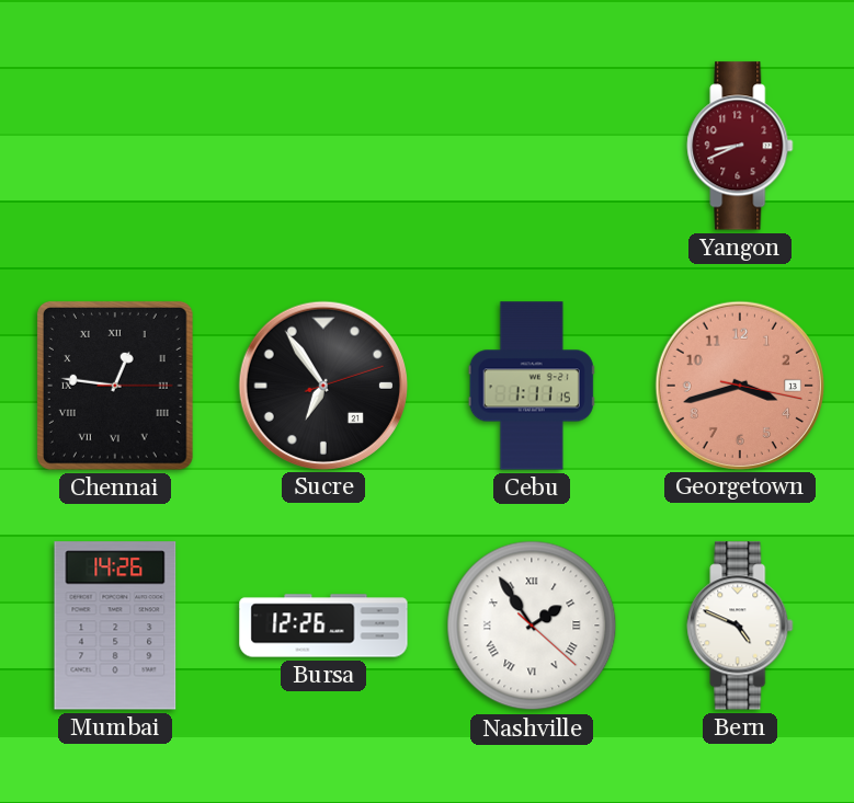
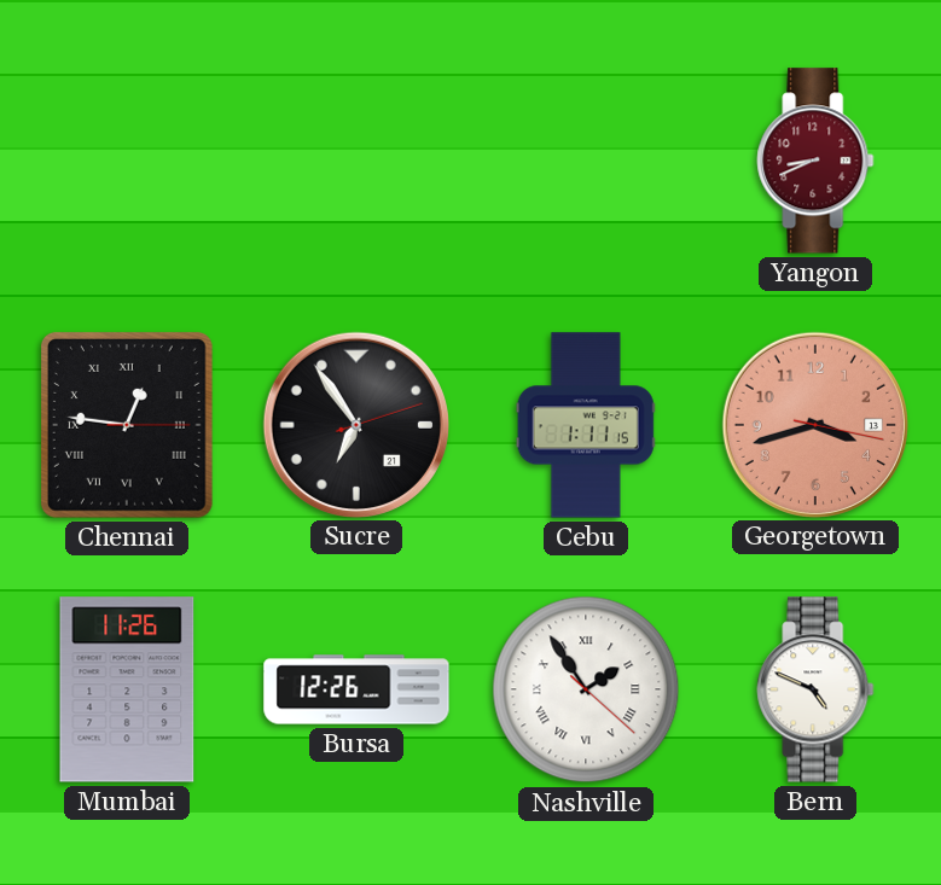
Mumbai: 14:26 -> 11:26 (127, 689)
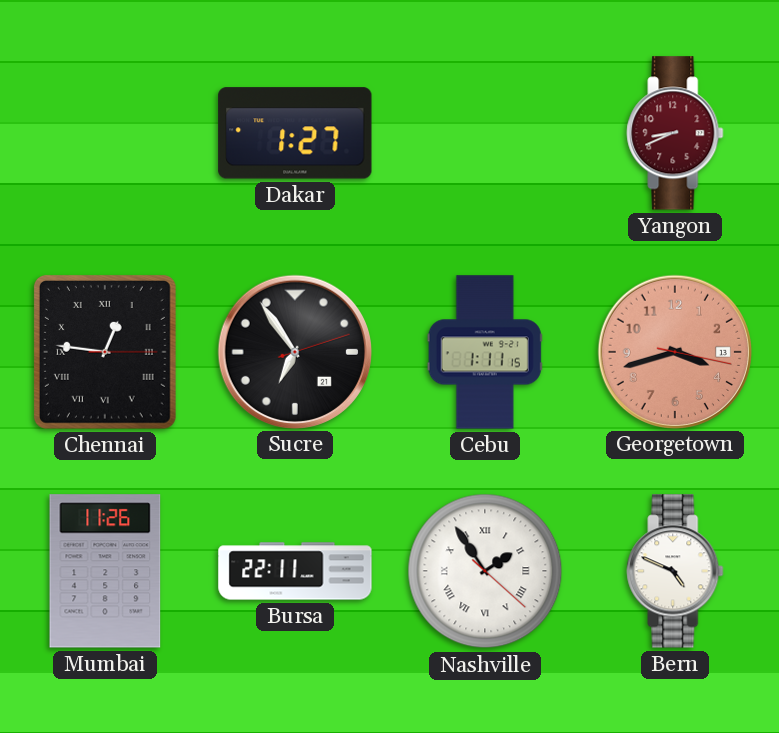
Dakar: none -> 1:27 (295, 133)
Bursa: 12:26 -> 22:11 (295, 571)
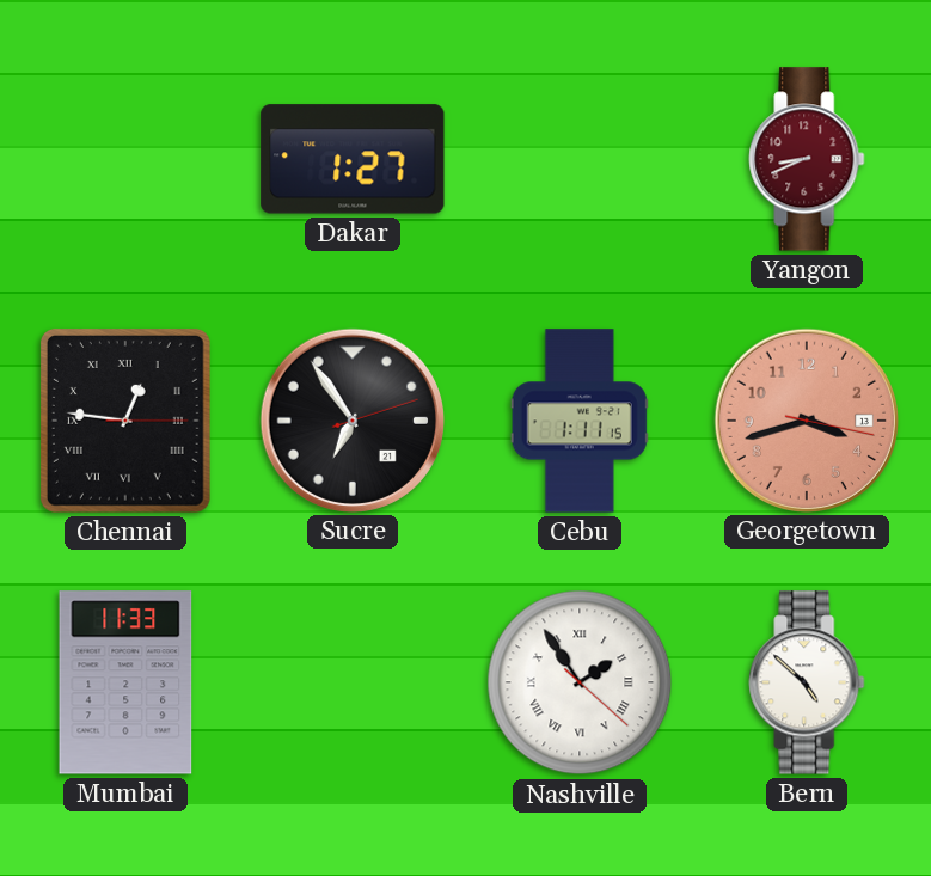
Mumbai: 11:26 -> 11:33 (125, 682)
Bursa: 22:11 -> none (295, 571)
Bern: 4:49 -> 4:52 (807, 682)
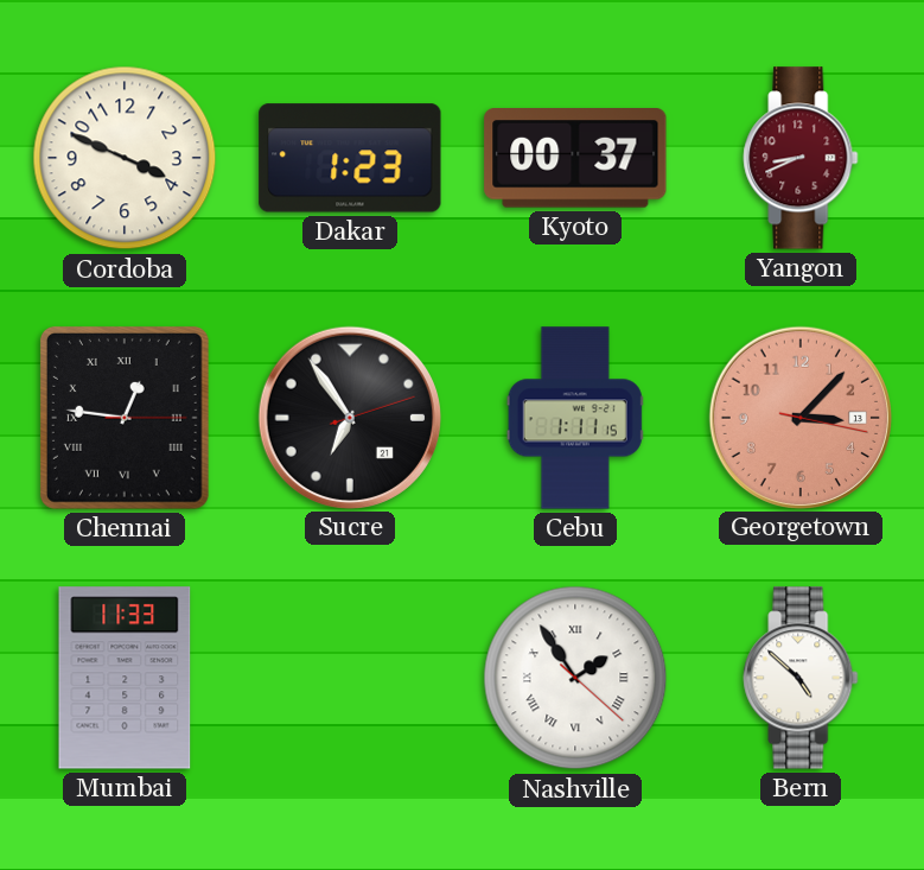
Cordoba: none -> 3:49 (125, 158)
Dakar: 1:27 -> 1:23 (350, 158)
Kyoto: none -> 00:37 (575, 159)
Georgetown: 3:42 -> 3:07 (799, 417)
